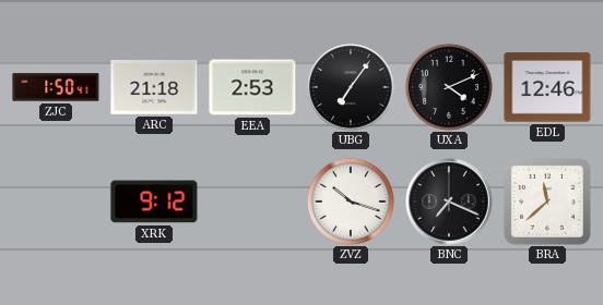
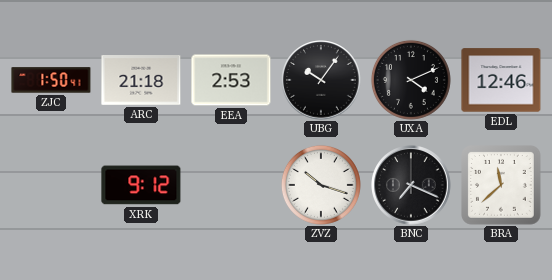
UBG: 7:06 -> 10:06 (321, 80)
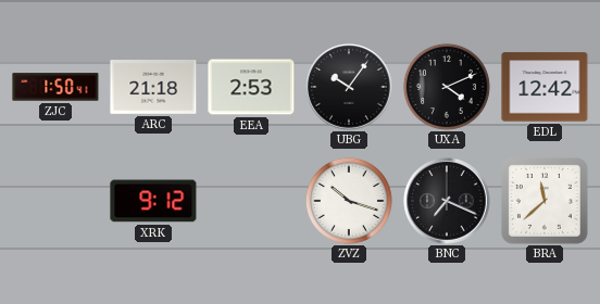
EDL: 12:46 -> 12:42 (545, 87)
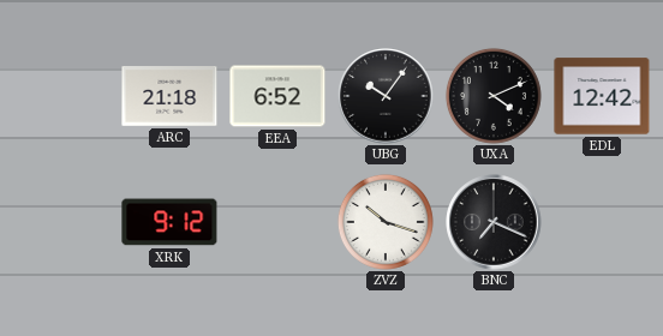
ZJC: 1:50 -> none (55, 87)
EEA: 2:53 -> 6:52 (277, 96)
BRA: 11:38 -> none (546, 202)
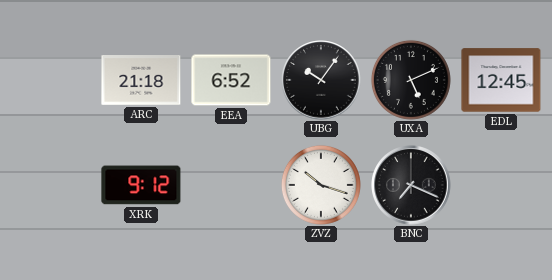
UXA: 4:11 -> 5:11 (411, 80)
EDL: 12:42 -> 12:45 (501, 80)
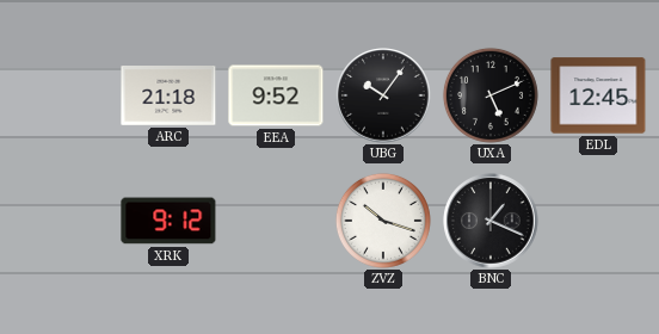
EEA: 6:52 -> 9:52 (276, 95)
BNC: 7:19 -> 1:19 (491, 221)
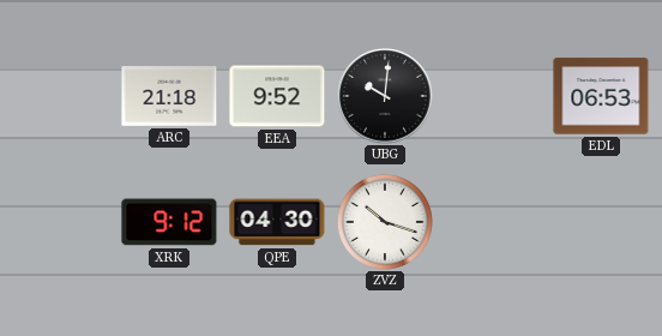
UBG: 10:06 -> 10:01 (385, 96)
UXA: 5:11 -> none (491, 95)
EDL: 12:45 -> 06:53 (601, 96)
QPE: none -> 04:30 (277, 222)
BNC: 1:19 -> none (491, 221)
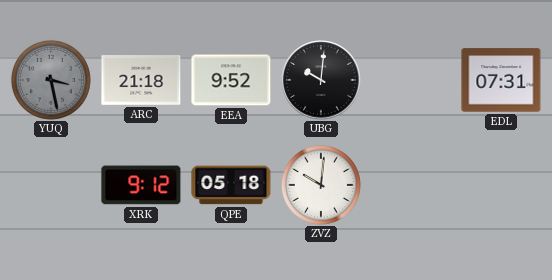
YUQ: none -> 3:28 (51, 80)
EDL: 06:53 -> 07:31 (501, 80)
QPE: 04:30 -> 05:18 (231, 185)
ZVZ: 10:18 -> 10:01 (321, 185)
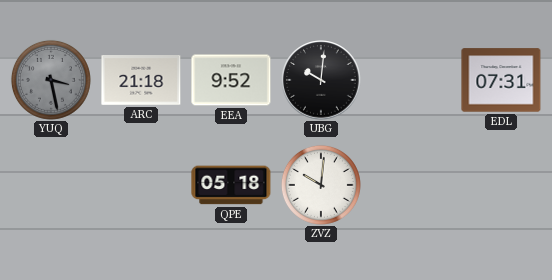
XRK: 9:12 -> none (141, 185)
